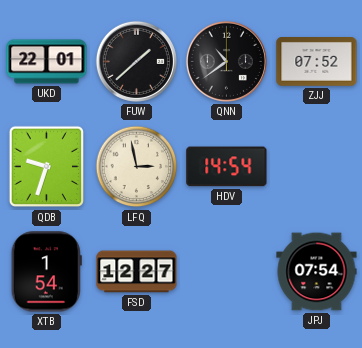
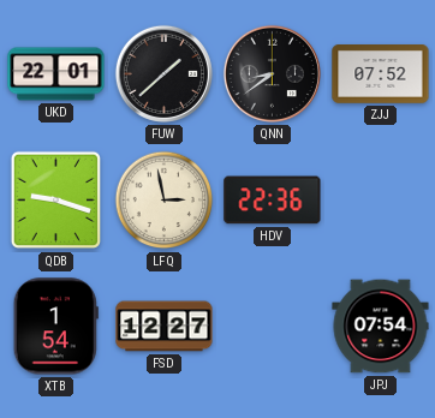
QNN: 10:39 -> 8:39 (272, 73)
QDB: 9:33 -> 9:18 (55, 201)
HDV: 14:54 -> 22:36 (273, 201)
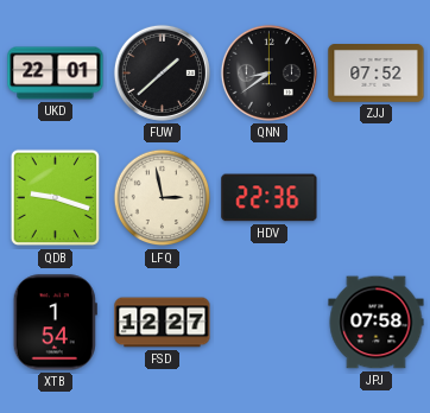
JPJ: 07:54 -> 07:58 (377, 323)
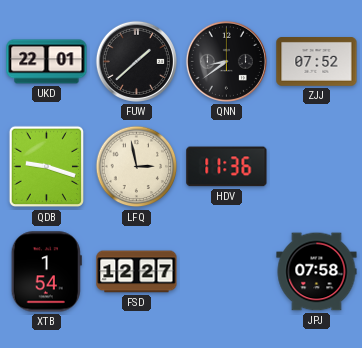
HDV: 22:36 -> 11:36 (227, 167)
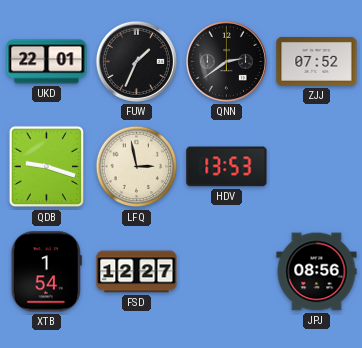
FUW: 1:38 -> 1:34 (136, 61)
QNN: 8:39 -> 2:39 (226, 61)
HDV: 11:36 -> 13:53 (227, 167)
JPJ: 07:58 -> 08:56 (317, 272)
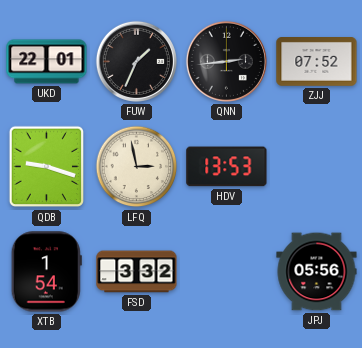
QNN: 2:39 -> 2:44 (226, 61)
FSD: 12:27 -> 3:32 (137, 272)
JPJ: 08:56 -> 05:56 (317, 272)
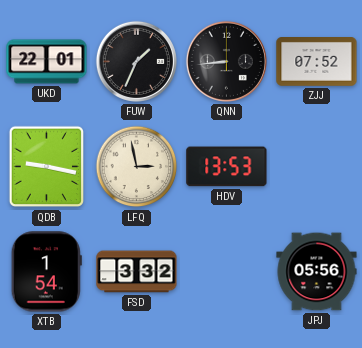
QNN: 2:44 -> 8:44 (226, 61)
QDB: 9:18 -> 9:17 (46, 167)
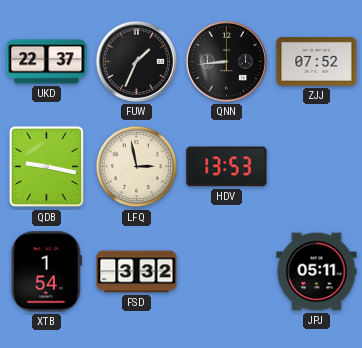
UKD: 22:01 -> 22:37 (47, 62)
JPJ: 05:56 -> 05:11 (317, 272)
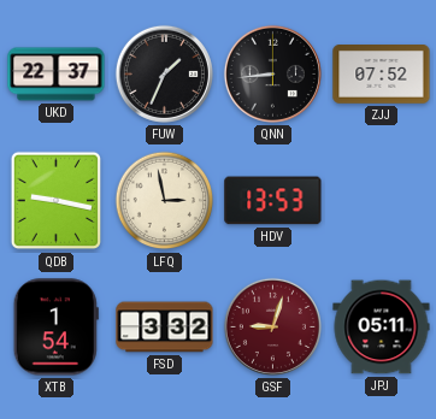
GSF: none -> 9:03 (272, 326)
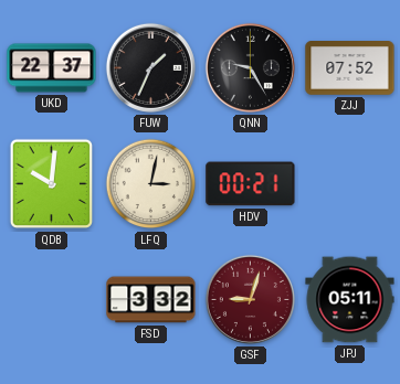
QNN: 8:44 -> 9:25 (250, 67)
QDB: 9:17 -> 10:01 (51, 184)
LFQ: 2:58 -> 3:02 (151, 184)
HDV: 13:53 -> 00:21 (251, 184)
XTB: 1:54 -> none (55, 327)
